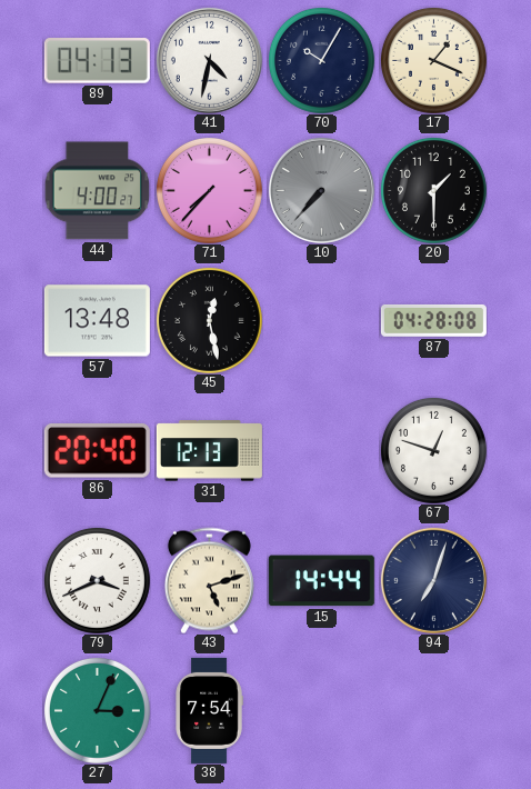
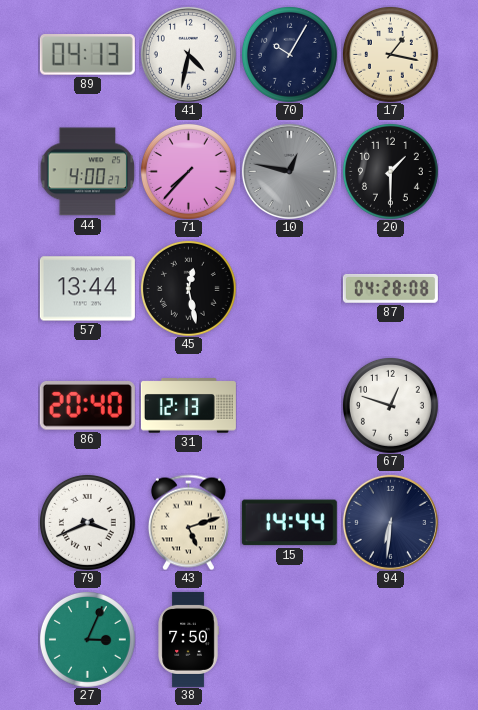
17: 1:19 -> 1:17 (390, 54)
10: 7:37 -> 12:47 (289, 171)
57: 13:48 -> 13:44 (87, 289)
94: 7:03 -> 6:31 (390, 522)
38: 7:54 -> 7:50 (188, 639)
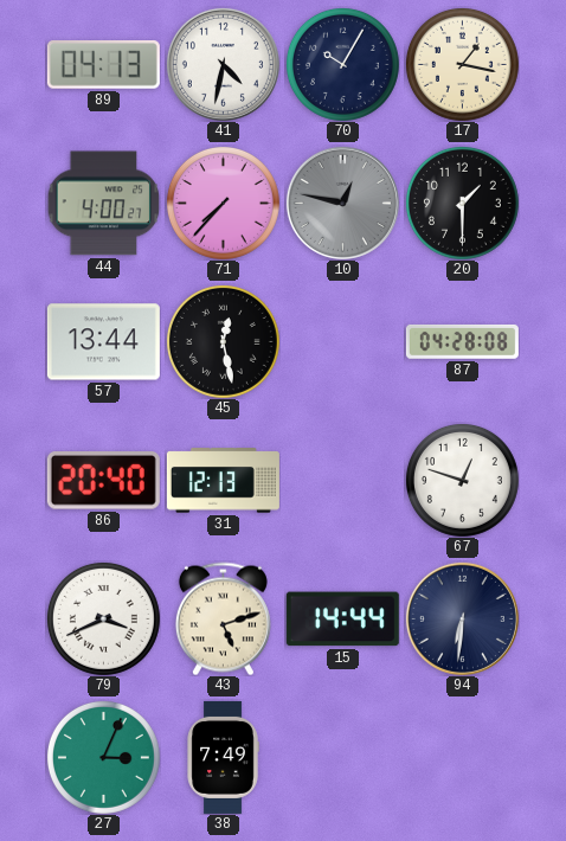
38: 7:50 -> 7:49 (223, 757)
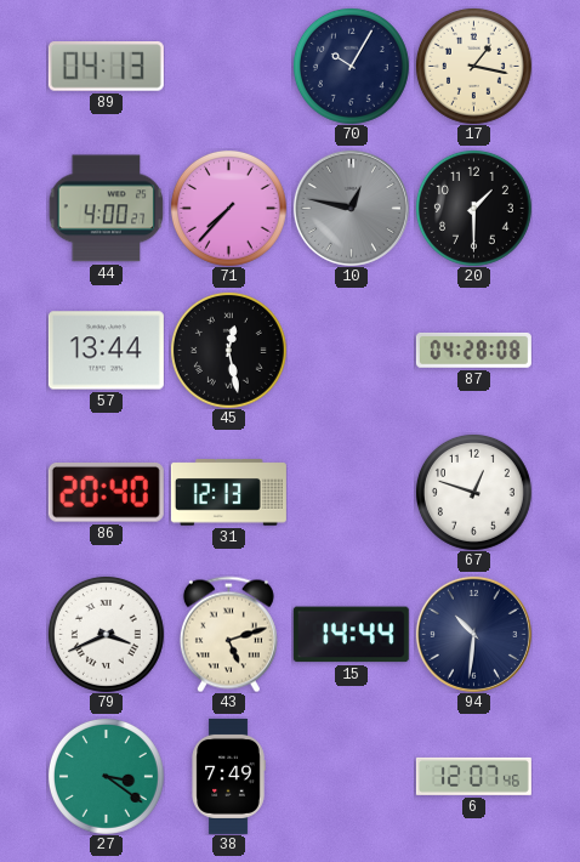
41: 4:32 -> none (223, 64)
94: 6:31 -> 10:31 (473, 634)
27: 3:04 -> 3:21 (106, 776)
6: none -> 12:07 (473, 776)
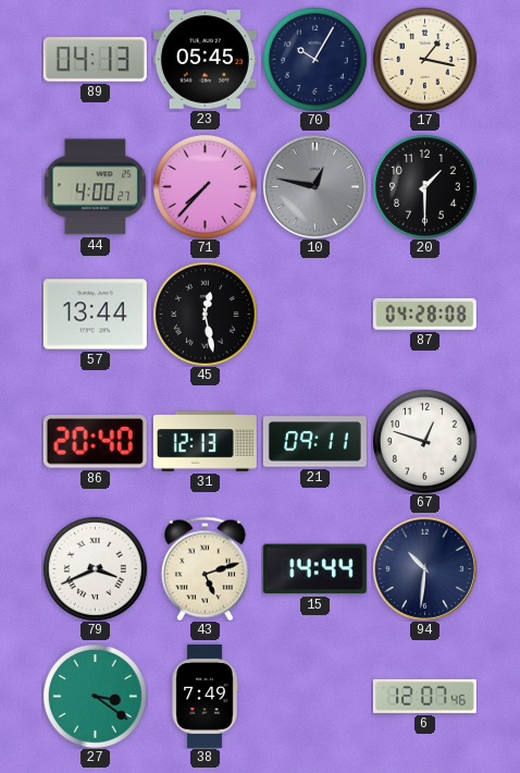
23: none -> 05:45 (205, 59)
21: none -> 09:11 (314, 442)
